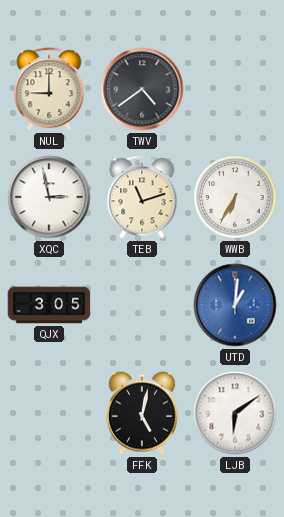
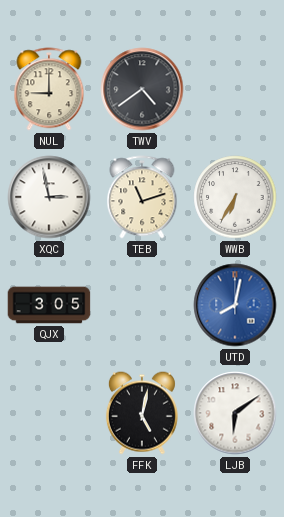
UTD: 1:01 -> 8:02 (235, 305)
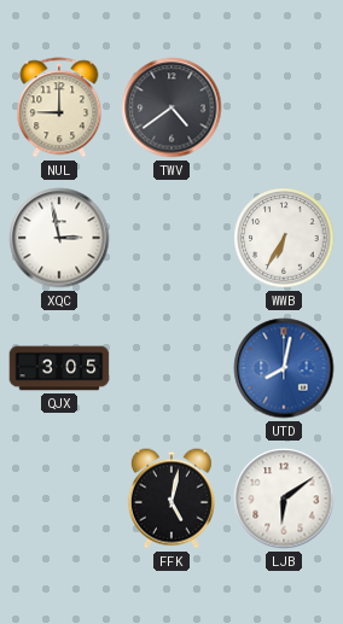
TEB: 11:12 -> none (142, 197)
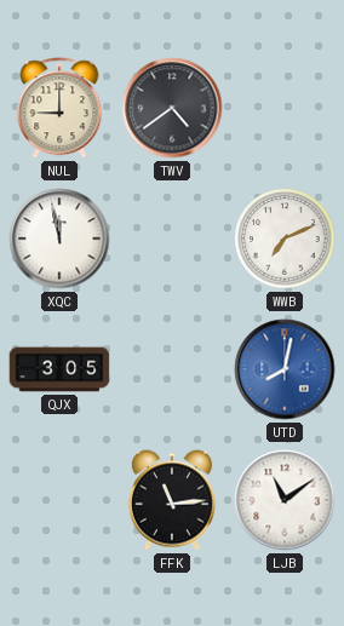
XQC: 2:58 -> 11:58 (59, 239)
WWB: 6:35 -> 7:11 (285, 239)
FFK: 5:02 -> 11:14 (172, 500)
LJB: 6:09 -> 11:09 (285, 500)
